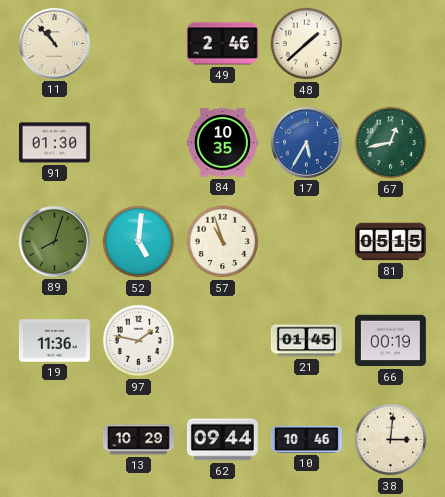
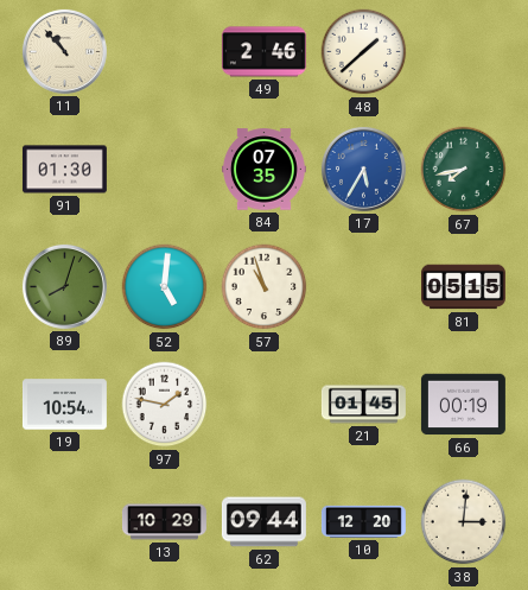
84: 10:35 -> 07:35 (263, 170)
67: 12:43 -> 7:43 (464, 170)
19: 11:36 -> 10:54 (64, 405)
10: 10:46 -> 12:20 (363, 521)
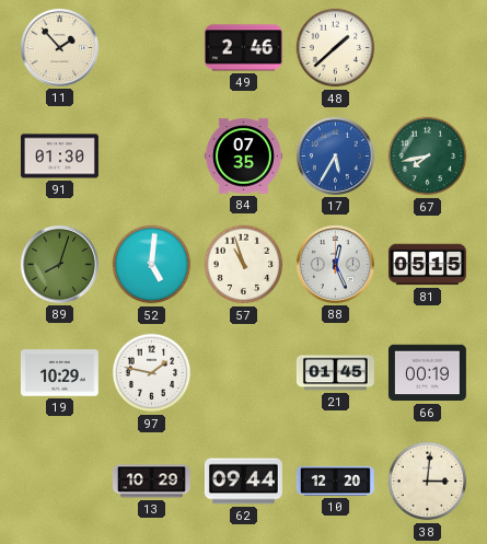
11: 10:53 -> 1:53 (59, 47)
88: none -> 12:26 (335, 264)
19: 10:54 -> 10:29 (59, 373)
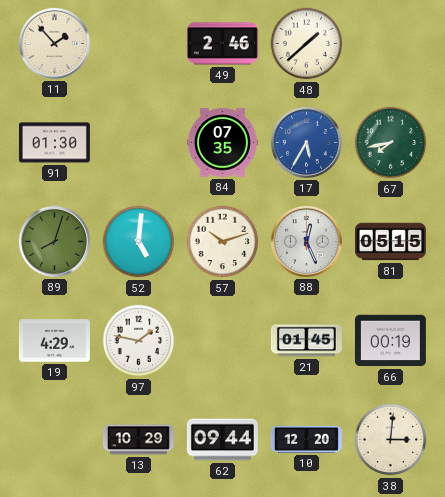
57: 10:57 -> 10:12 (223, 242)
19: 10:29 -> 4:29 (54, 341)
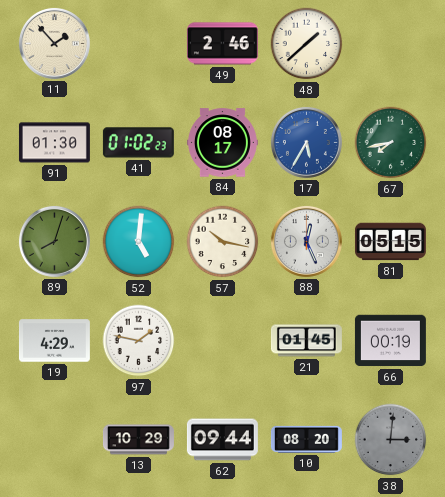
41: none -> 01:02 (138, 143)
84: 07:35 -> 08:17 (222, 143)
57: 10:12 -> 10:17 (223, 242)
10: 12:20 -> 08:20 (306, 439)
38 dial: cream -> grey (391, 440)
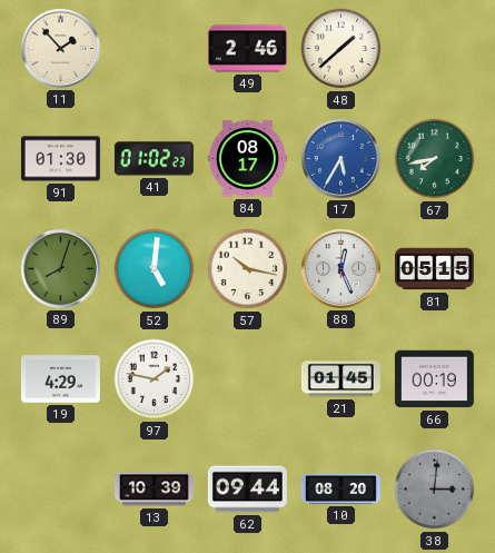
13: 10:29 -> 10:39 (154, 490)
